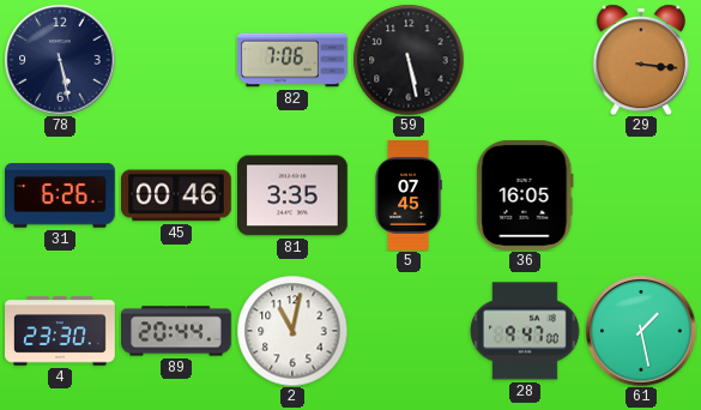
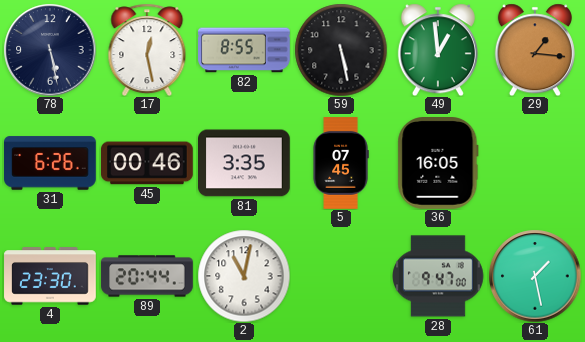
17: none -> 12:28 (147, 50)
82: 7:06 -> 8:55 (244, 50)
49: none -> 12:59 (438, 50)
29: 3:16 -> 1:16 (535, 50)
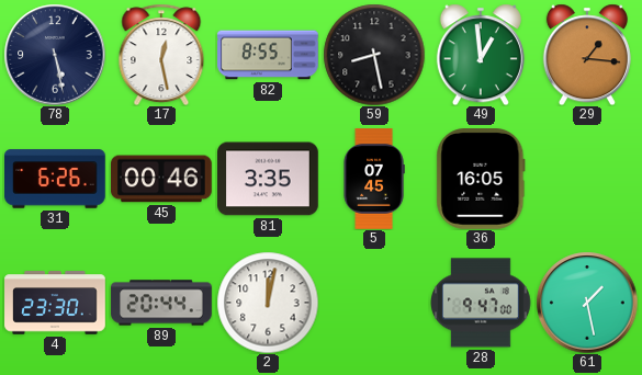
59: 5:28 -> 8:28 (374, 55)
2: 11:02 -> 12:02 (268, 303)
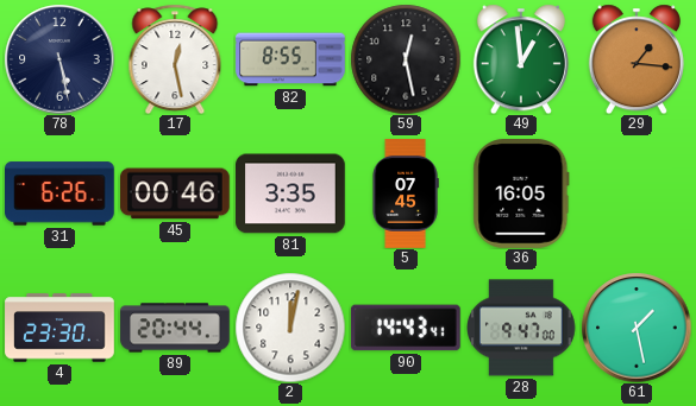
59: 8:28 -> 12:28 (406, 59)
90: none -> 14:43 (406, 328)
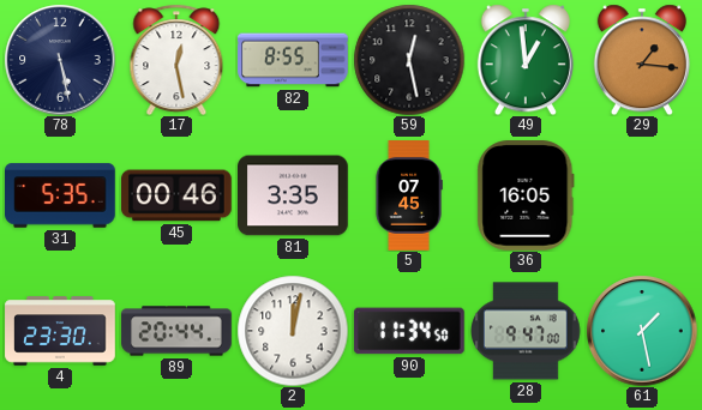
31: 6:26 -> 5:35 (60, 195)
90: 14:43 -> 11:34 (409, 331)
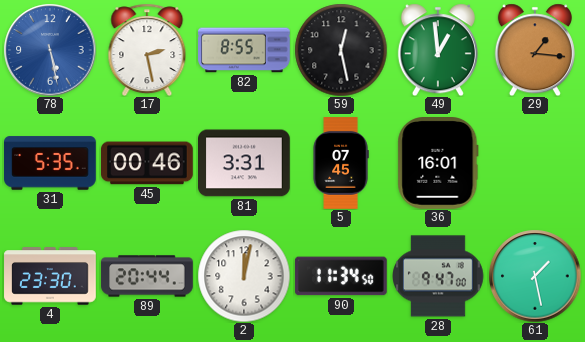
78 dial: navy -> blue (50, 50)
17: 12:28 -> 2:28 (147, 50)
81: 3:35 -> 3:31 (245, 163)
36: 16:05 -> 16:01 (438, 164)
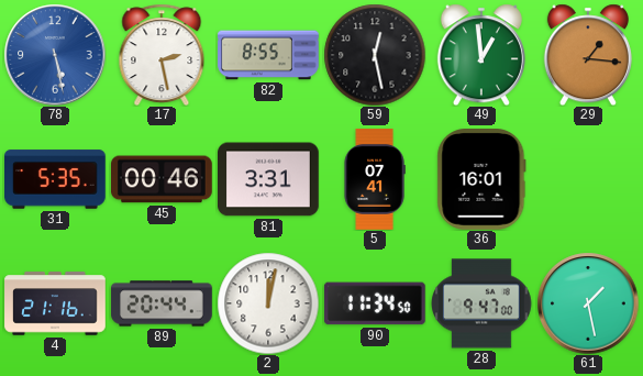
5: 07:45 -> 07:41 (375, 179)
4: 23:30 -> 21:16 (55, 303)
